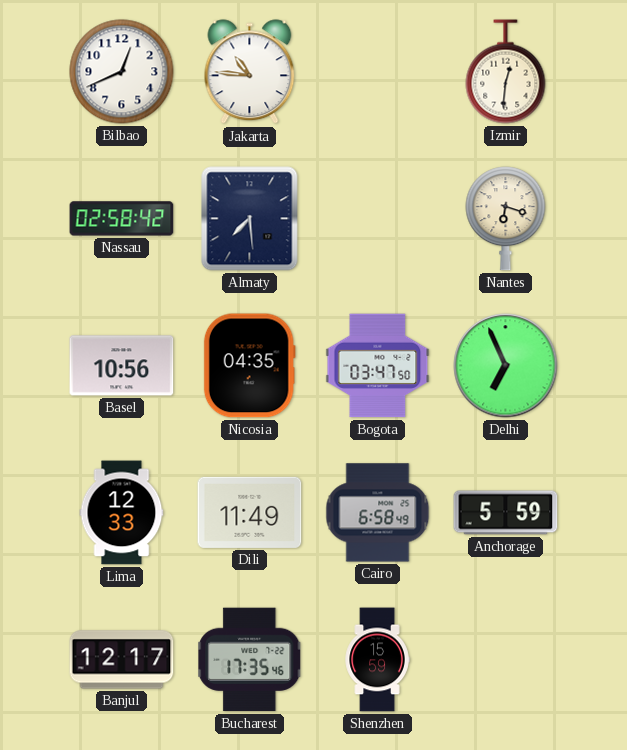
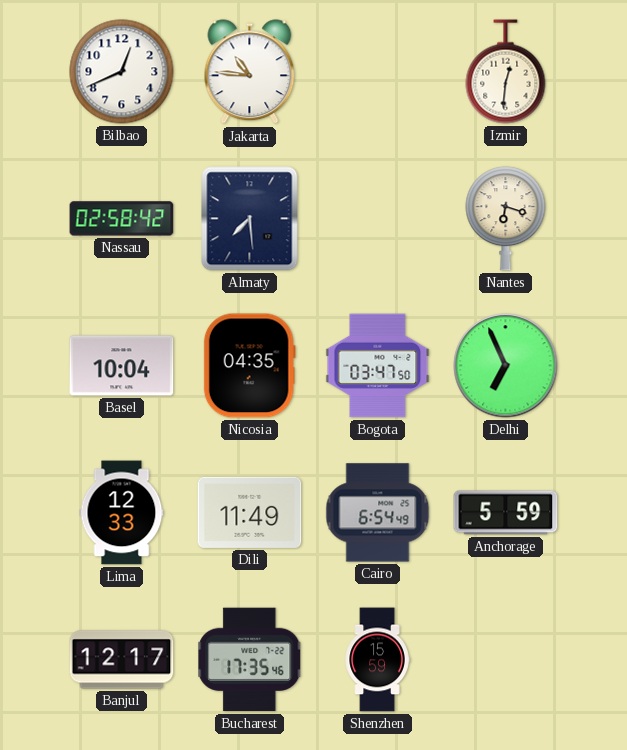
Basel: 10:56 -> 10:04 (122, 366)
Cairo: 6:58 -> 6:54 (378, 513)
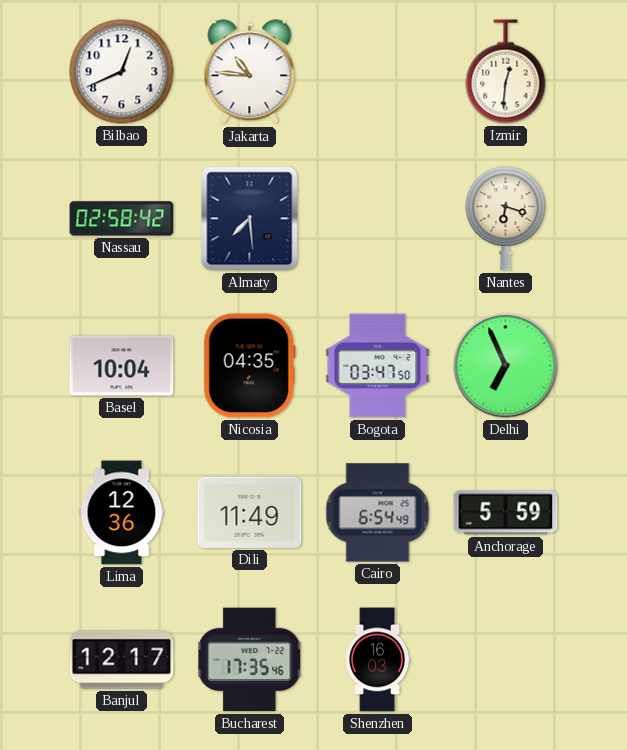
Lima: 12:33 -> 12:36 (122, 513)
Shenzhen: 15:59 -> 16:03 (377, 660)
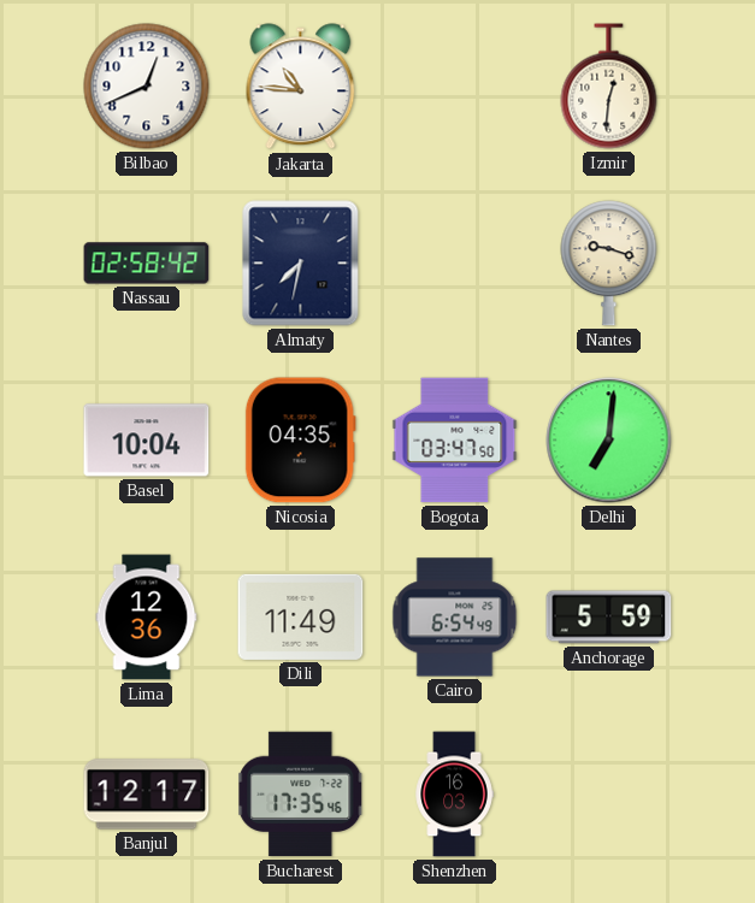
Almaty: 7:29 -> 7:32 (301, 264)
Nantes: 6:18 -> 9:18 (609, 264)
Delhi: 6:56 -> 7:01 (609, 441)
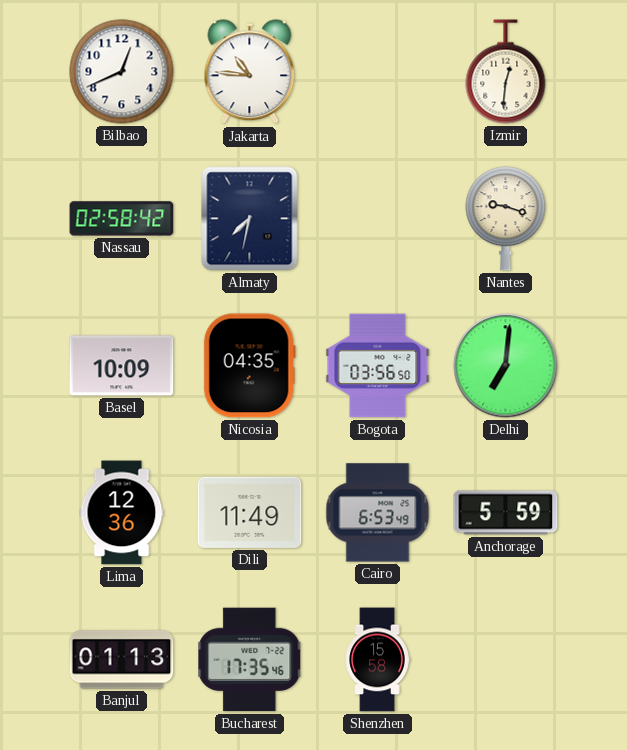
Basel: 10:04 -> 10:09 (122, 366)
Bogota: 03:47 -> 03:56 (378, 366)
Cairo: 6:54 -> 6:53 (378, 513)
Banjul: 12:17 -> 01:13 (122, 660)
Shenzhen: 16:03 -> 15:58 (377, 660)
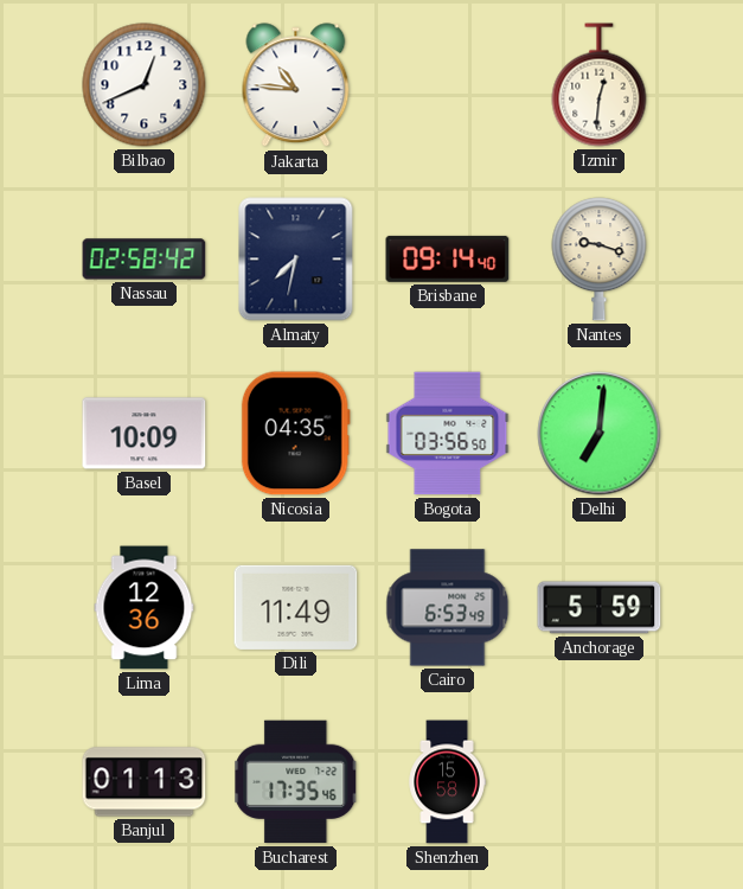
Brisbane: none -> 09:14 (448, 258)
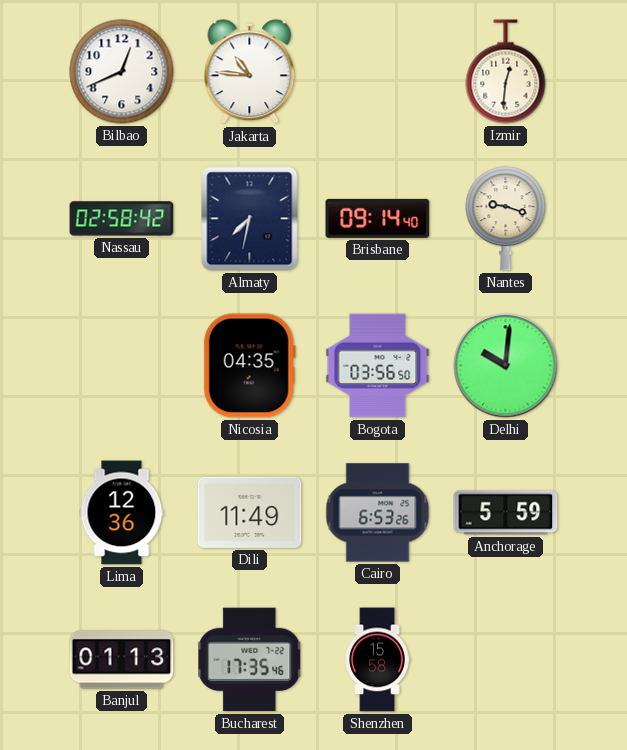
Basel: 10:09 -> none (145, 434)
Delhi: 7:01 -> 10:01 (506, 366)
Cairo: 6:53:49 -> 6:53:26 (378, 513)
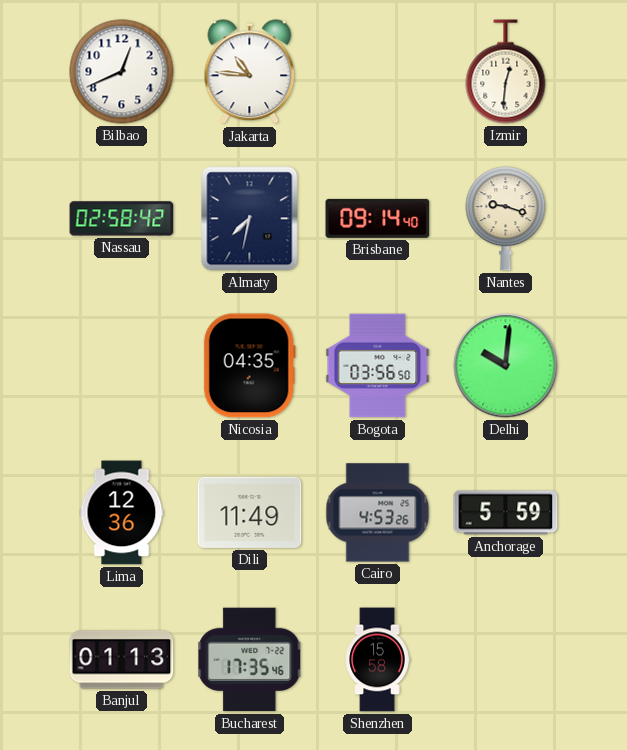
Cairo: 6:53 -> 4:53 (378, 513)
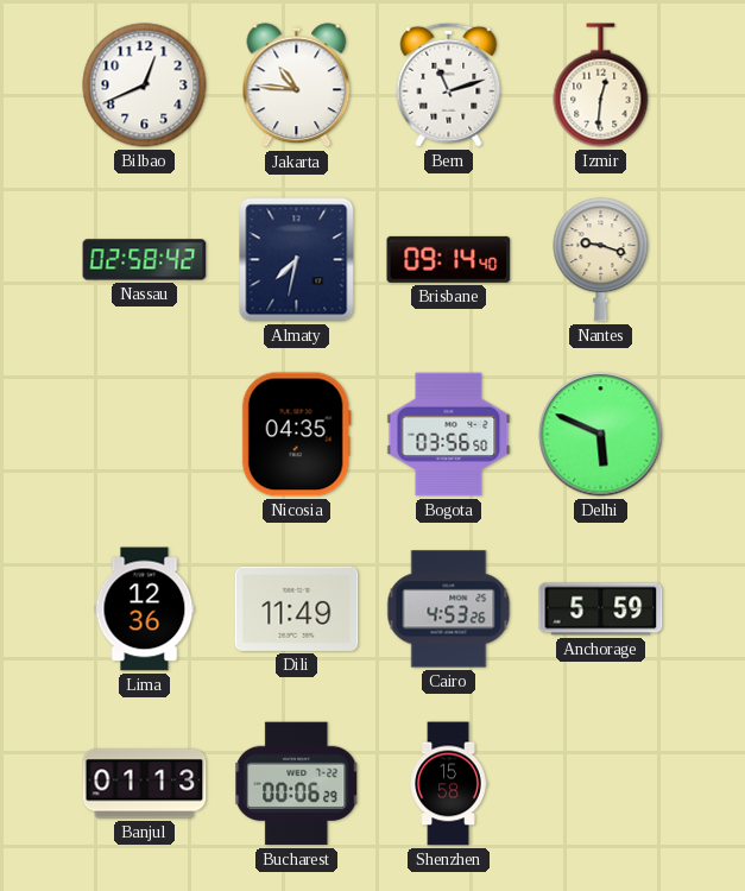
Bern: none -> 11:12 (449, 84)
Delhi: 10:01 -> 5:49 (601, 435)
Bucharest: 17:35 -> 00:06 (297, 784)
